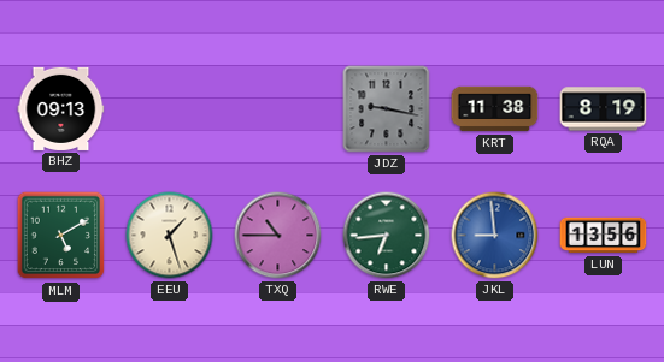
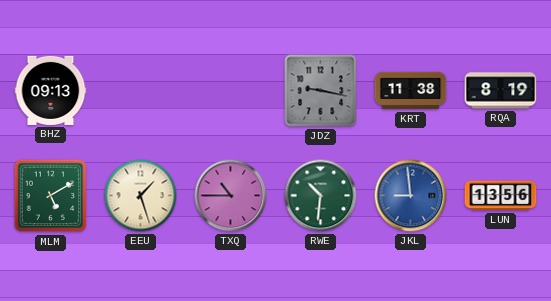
RWE: 6:44 -> 10:31 (321, 196)
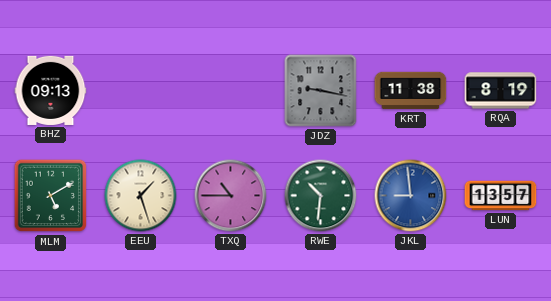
LUN: 13:56 -> 13:57 (501, 196)
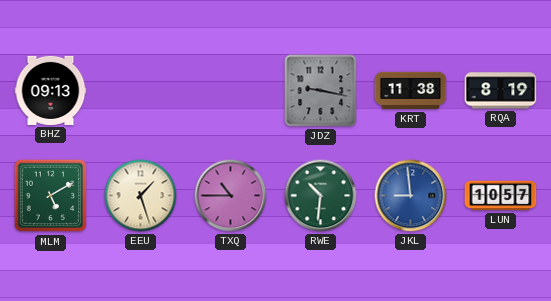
LUN: 13:57 -> 10:57 (501, 196)
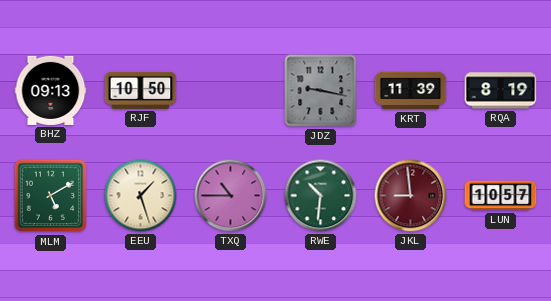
RJF: none -> 10:50 (141, 90)
KRT: 11:38 -> 11:39 (411, 91)
JKL dial: blue -> burgundy (411, 196)
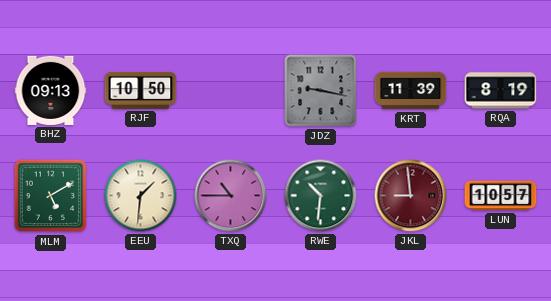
EEU: 1:27 -> 1:31 (141, 196)
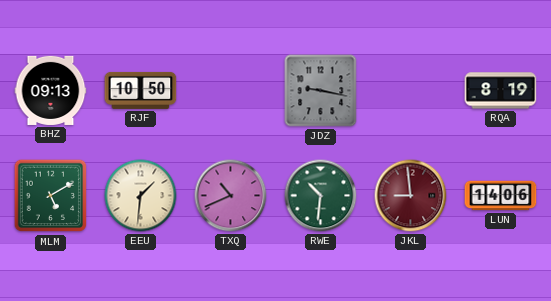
KRT: 11:39 -> none (411, 91)
TXQ: 10:45 -> 10:41 (231, 196)
LUN: 10:57 -> 14:06 (501, 196)
